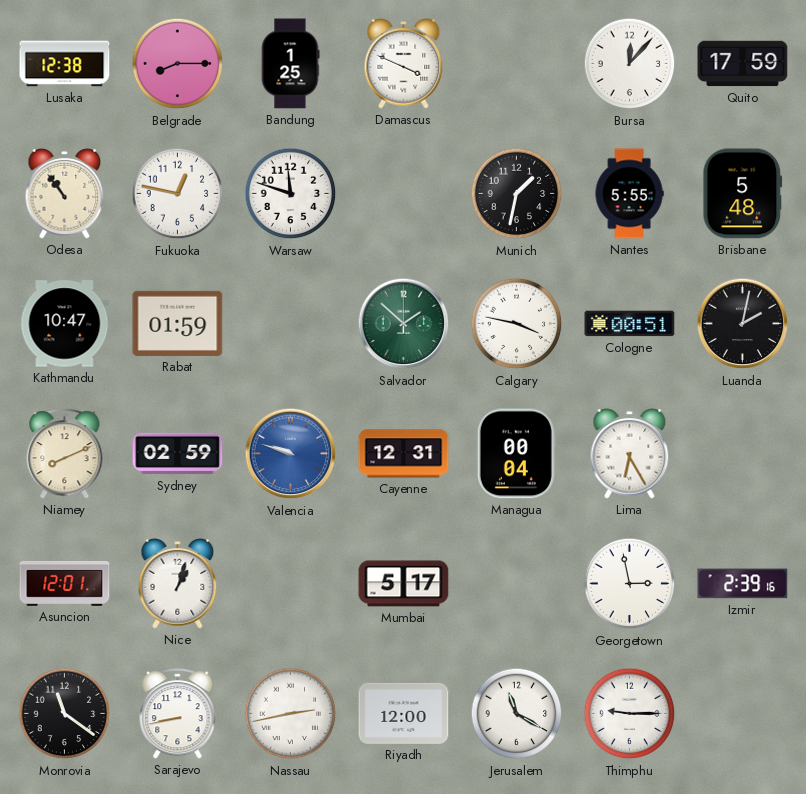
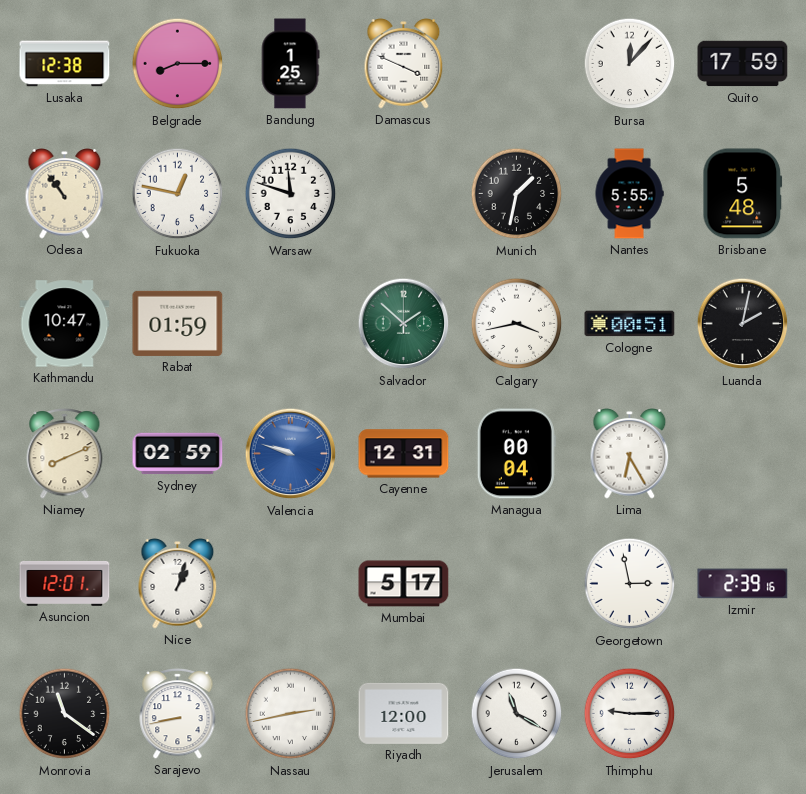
Calgary: 3:47 -> 3:43 (517, 324)
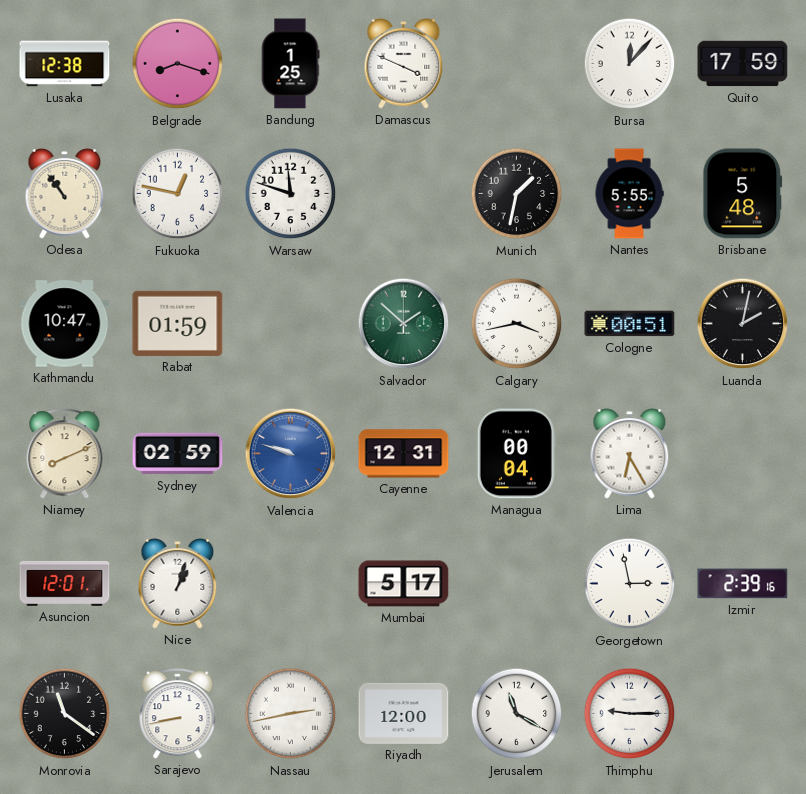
Belgrade: 8:15 -> 8:18 (178, 64)
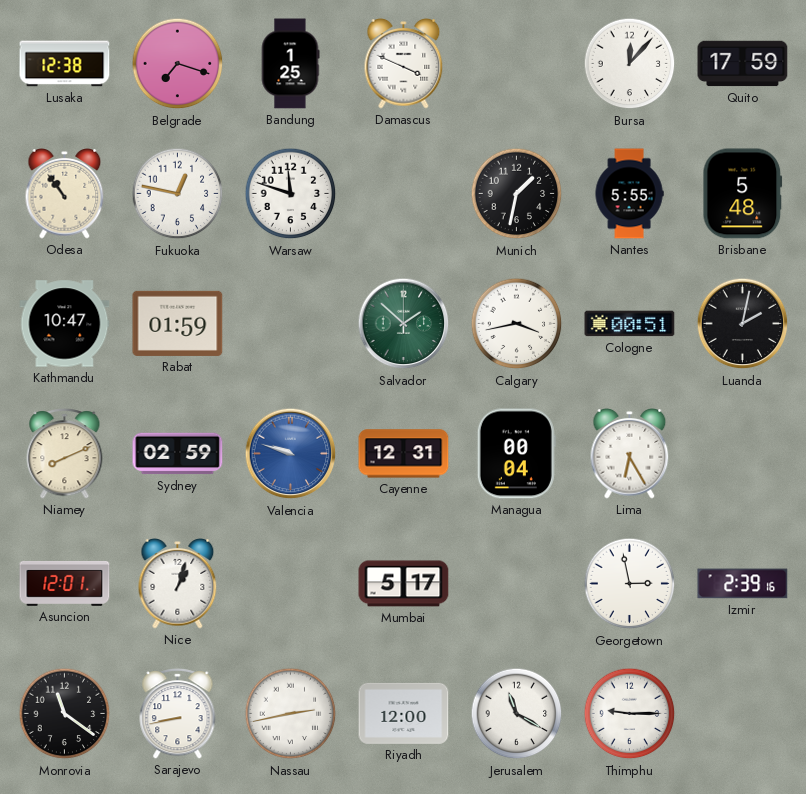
Belgrade: 8:18 -> 7:18 (178, 64)
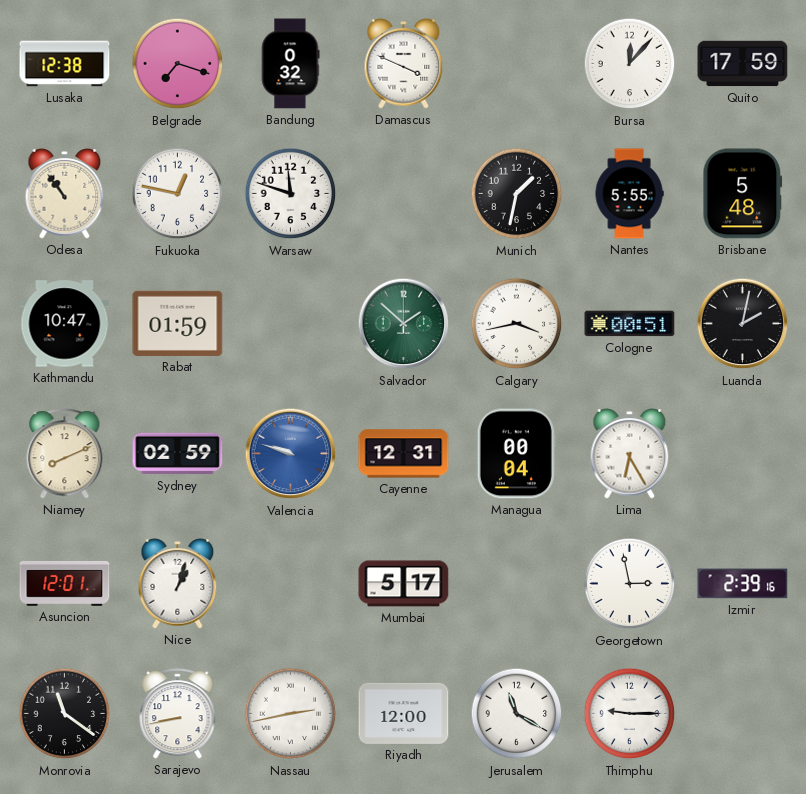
Bandung: 1:25 -> 0:32 (290, 64)
